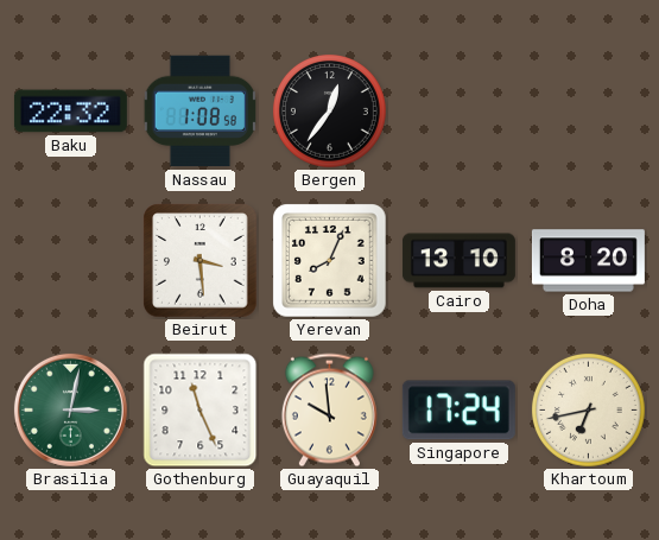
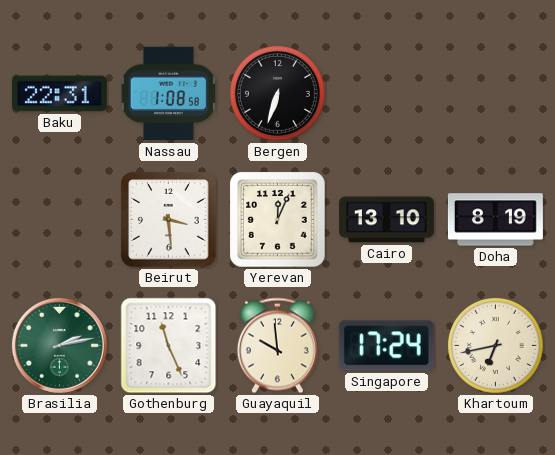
Baku: 22:32 -> 22:31 (59, 94)
Bergen: 12:36 -> 6:33 (278, 94)
Yerevan: 8:04 -> 12:04 (278, 220)
Doha: 8:20 -> 8:19 (495, 220)
Brasilia: 3:02 -> 2:13 (59, 345)
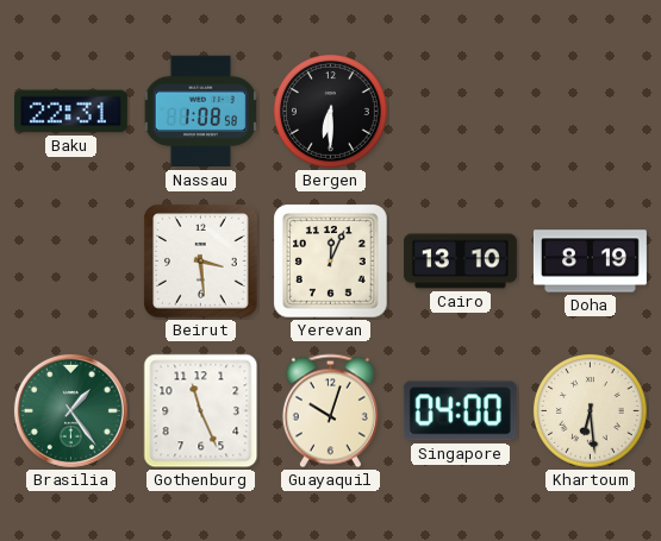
Bergen: 6:33 -> 6:30 (331, 112)
Brasilia: 2:13 -> 1:24 (70, 410)
Guayaquil: 9:59 -> 10:03 (330, 411)
Singapore: 17:24 -> 04:00 (460, 411)
Khartoum: 6:43 -> 6:29 (591, 411)
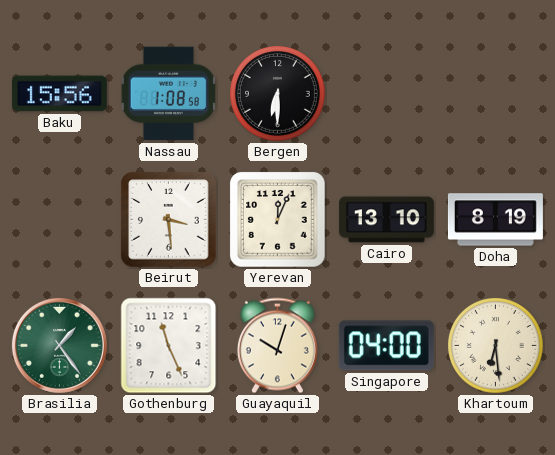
Baku: 22:31 -> 15:56 (59, 94)
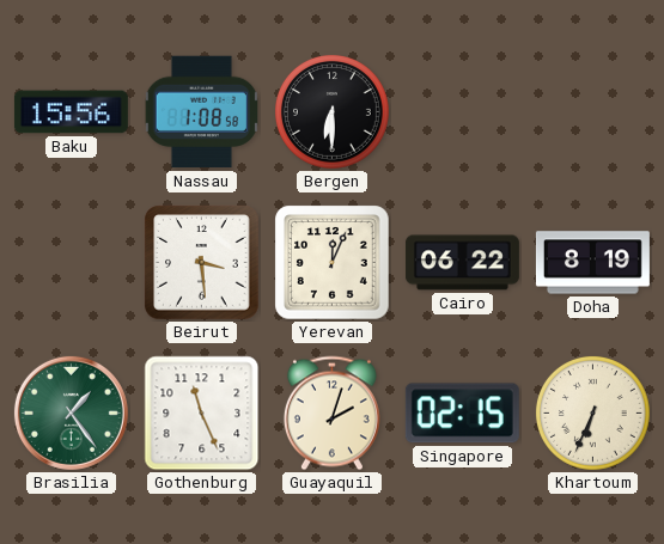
Cairo: 13:10 -> 06:22 (462, 263)
Guayaquil: 10:03 -> 2:03 (331, 414)
Singapore: 04:00 -> 02:15 (462, 414)
Khartoum: 6:29 -> 6:34 (593, 414)
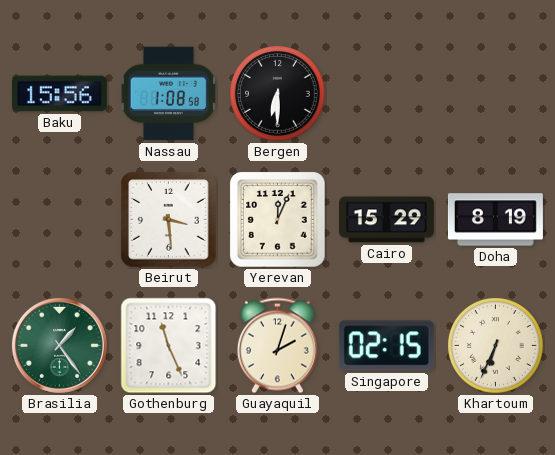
Cairo: 06:22 -> 15:29 (386, 220)
